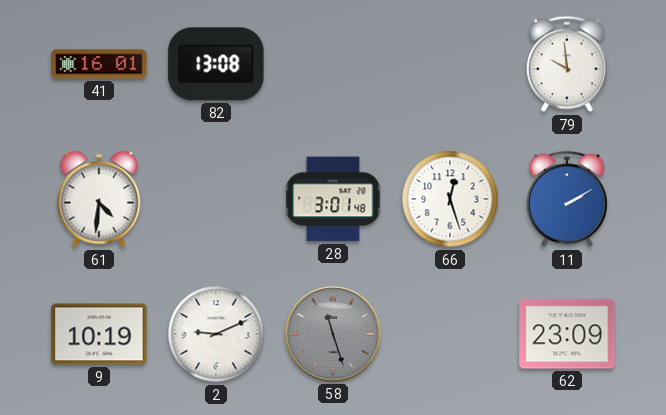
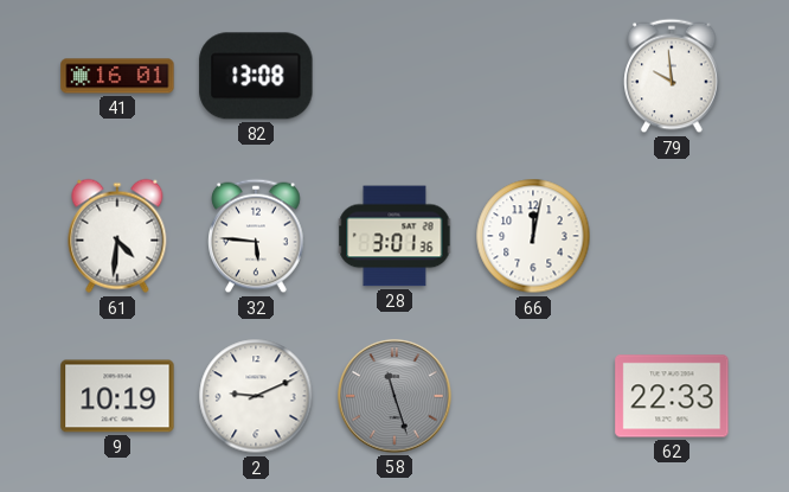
32: none -> 5:46 (256, 236)
28: 3:01:48 -> 3:01:36 (394, 236)
66: 12:27 -> 12:02 (533, 236)
11: 2:10 -> none (567, 199)
62: 23:09 -> 22:33 (672, 396)
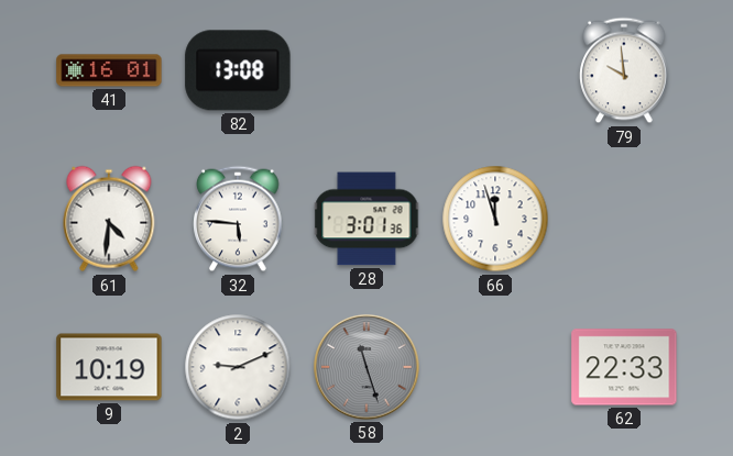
66: 12:02 -> 11:57 (495, 219)
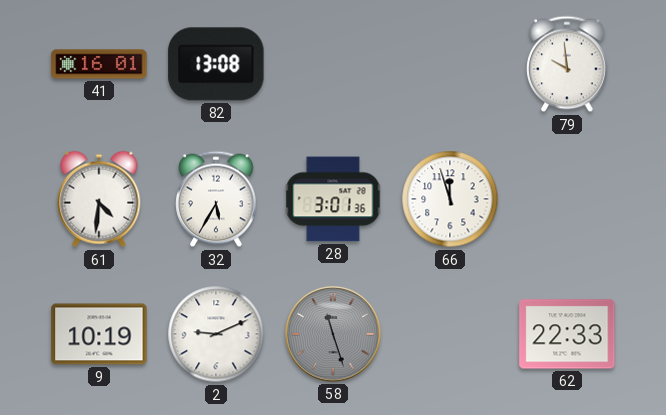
32: 5:46 -> 5:35 (216, 199)
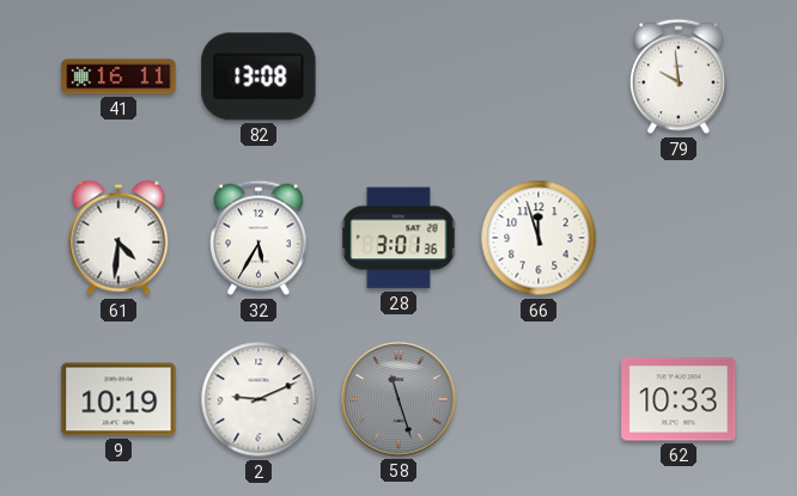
41: 16:01 -> 16:11 (118, 76)
62: 22:33 -> 10:33 (679, 399)
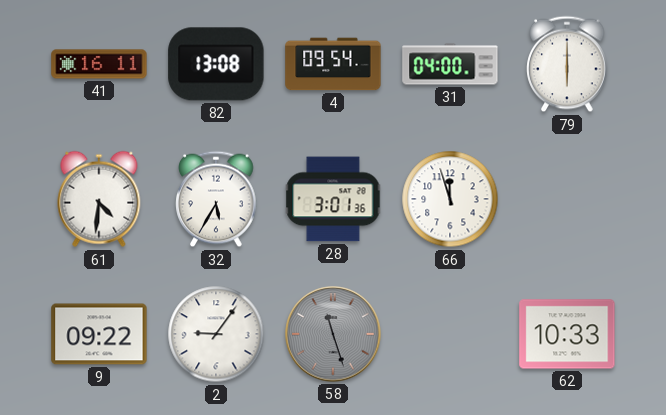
4: none -> 09:54 (333, 64)
31: none -> 04:00 (450, 64)
79: 9:59 -> 6:00 (567, 64)
9: 10:19 -> 09:22 (99, 334)
2: 9:11 -> 9:06 (216, 334)
